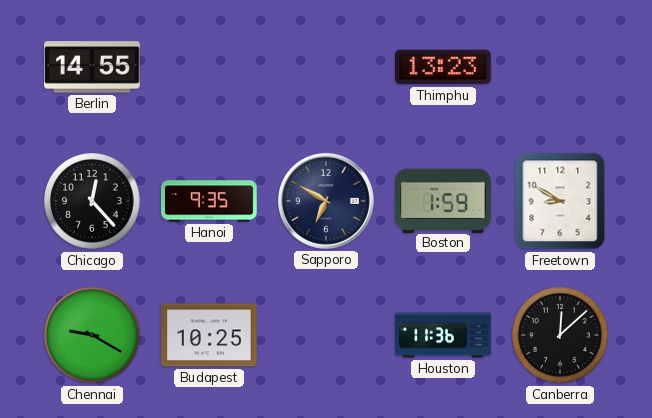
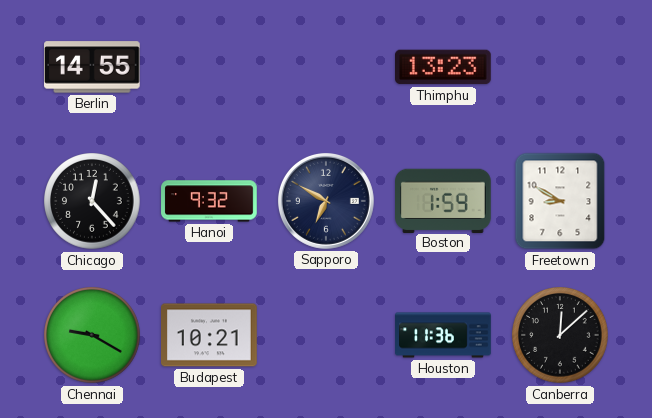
Hanoi: 9:35 -> 9:32 (209, 201)
Budapest: 10:25 -> 10:21 (210, 335)
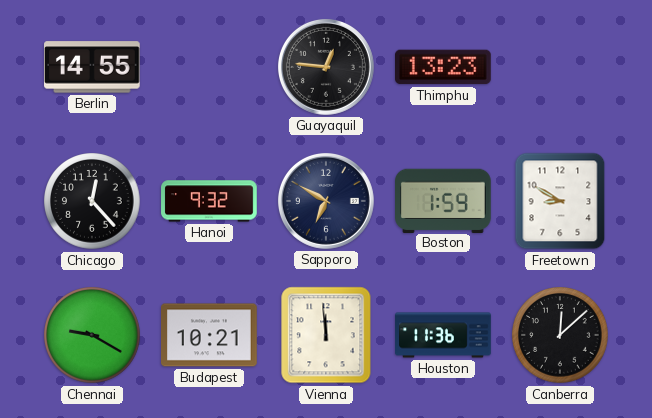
Guayaquil: none -> 12:46 (326, 67)
Vienna: none -> 11:59 (326, 335)
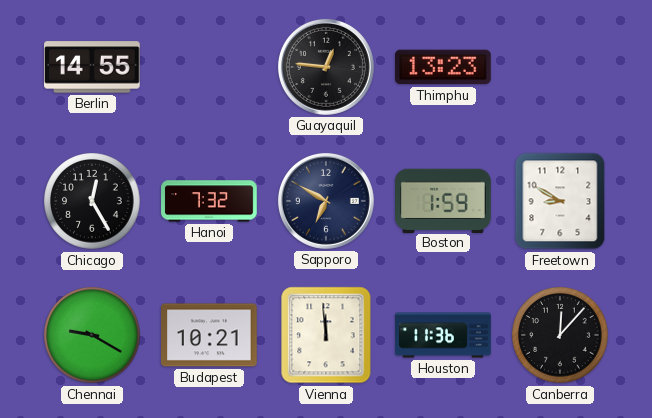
Chicago: 12:23 -> 12:25 (92, 201)
Hanoi: 9:32 -> 7:32 (209, 201)
Canberra: 12:08 -> 12:07 (560, 335)
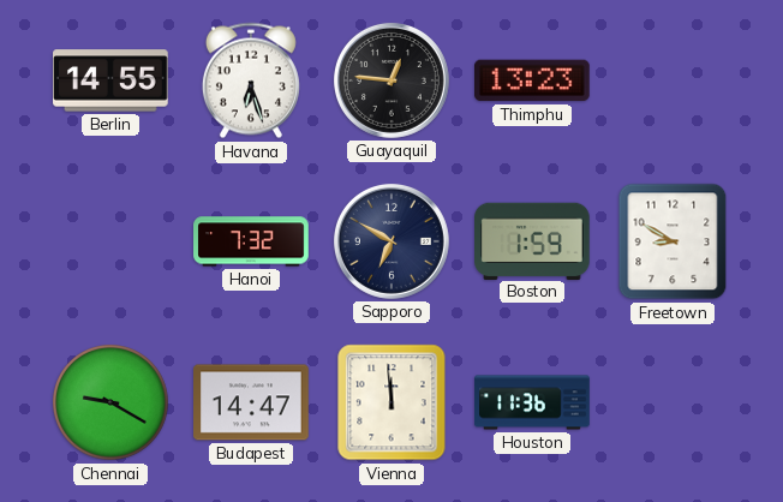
Havana: none -> 6:27 (251, 80)
Chicago: 12:25 -> none (92, 201)
Budapest: 10:21 -> 14:47 (252, 402)
Canberra: 12:07 -> none (560, 335)
